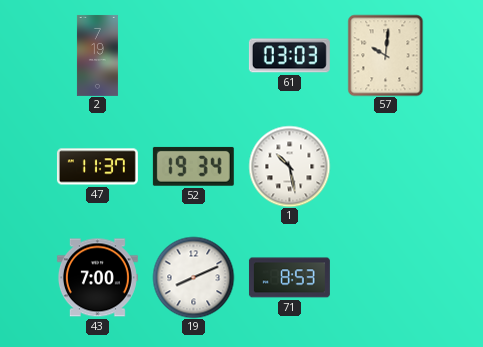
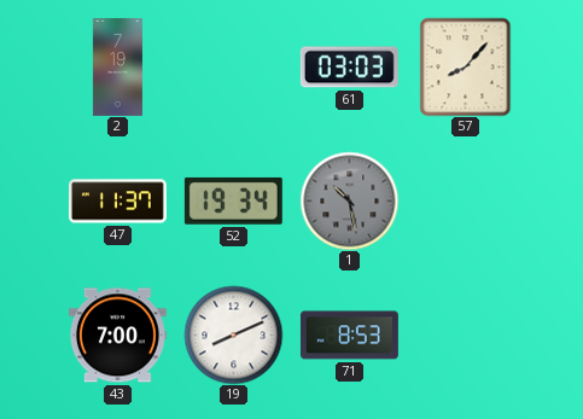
57: 10:01 -> 8:07 (466, 66)
1 dial: white -> grey (349, 200)
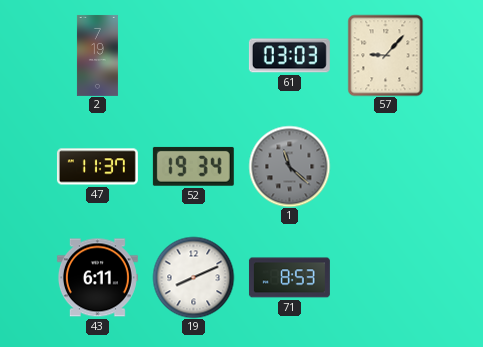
57: 8:07 -> 9:07 (386, 55)
1: 10:28 -> 11:22 (289, 166)
43: 7:00 -> 6:11 (97, 278)
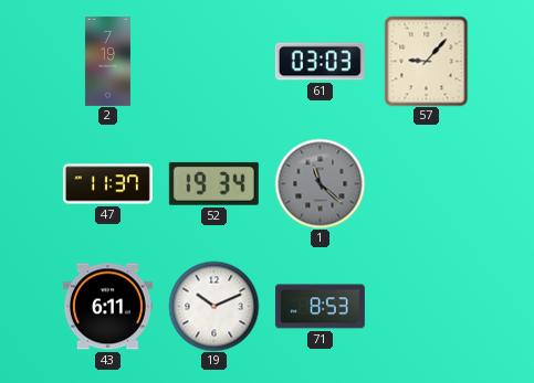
19: 8:11 -> 10:11 (213, 306)
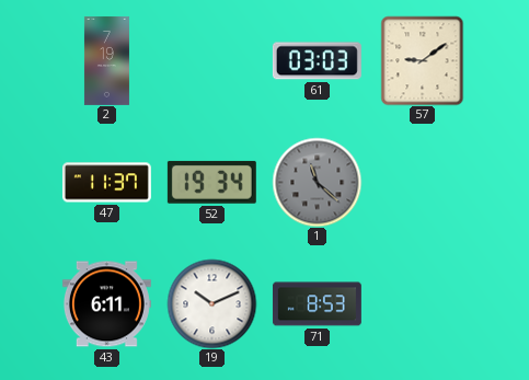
57: 9:07 -> 9:09 (423, 60)
